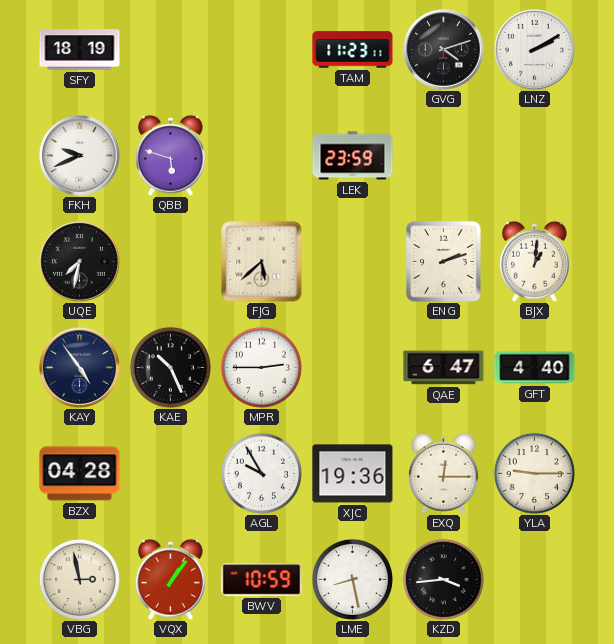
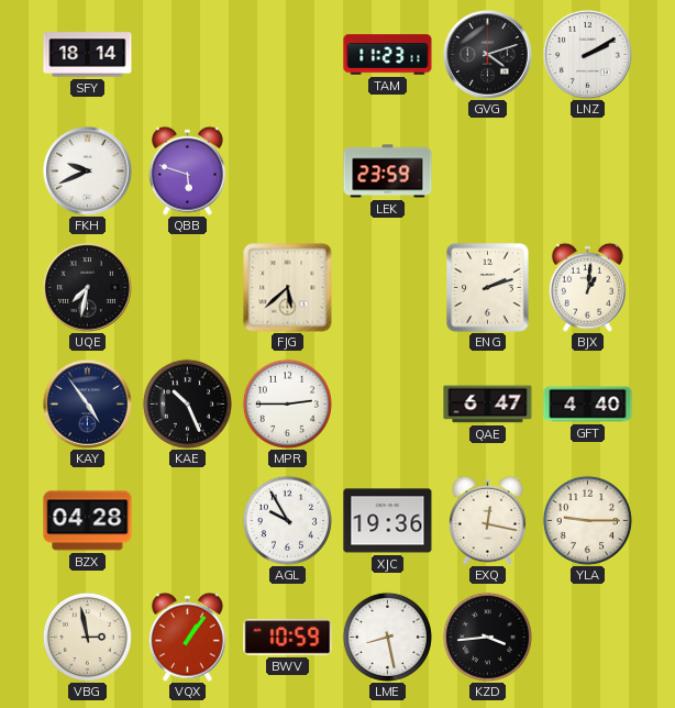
SFY: 18:19 -> 18:14 (88, 55)
EXQ: 12:15 -> 12:17 (487, 520)
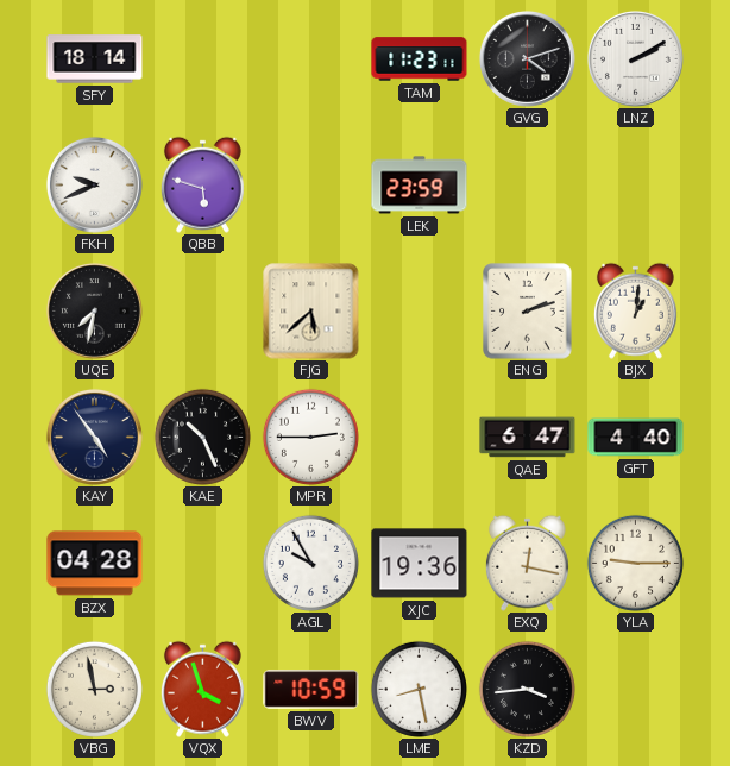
VQX: 1:06 -> 3:57 (202, 689)
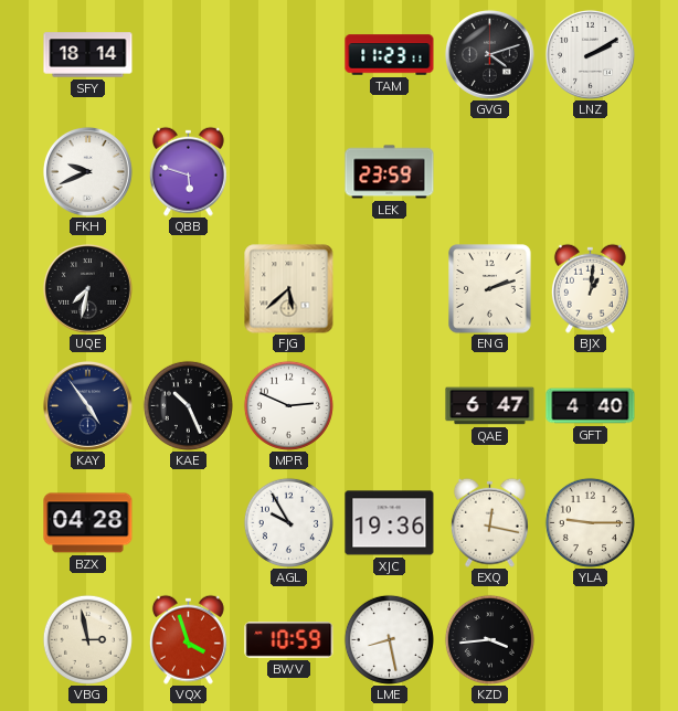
MPR: 2:45 -> 2:49 (288, 405)
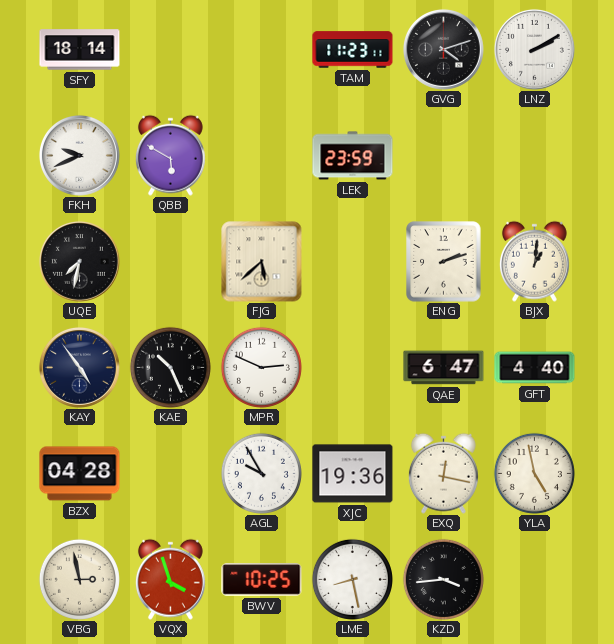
QBB: 5:48 -> 5:50 (170, 155)
YLA: 9:15 -> 4:58 (534, 473)
BWV: 10:59 -> 10:25 (262, 580)
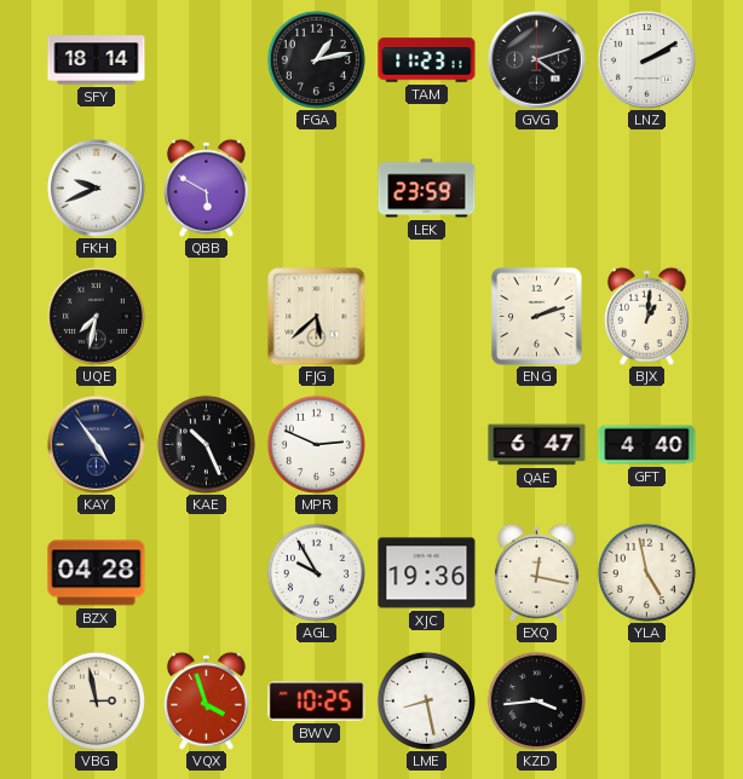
FGA: none -> 1:13 (316, 59)
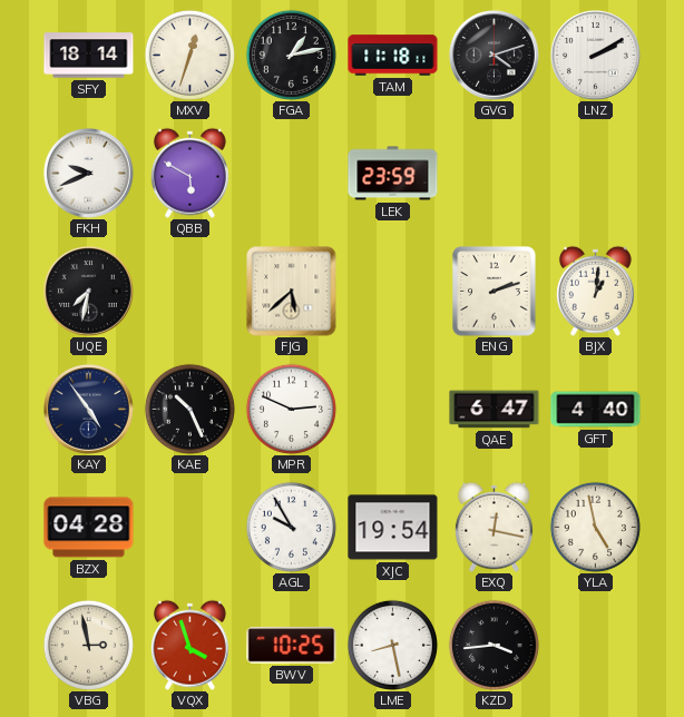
MXV: none -> 12:33 (189, 55)
TAM: 11:23 -> 11:18 (393, 56)
XJC: 19:36 -> 19:54 (393, 528)
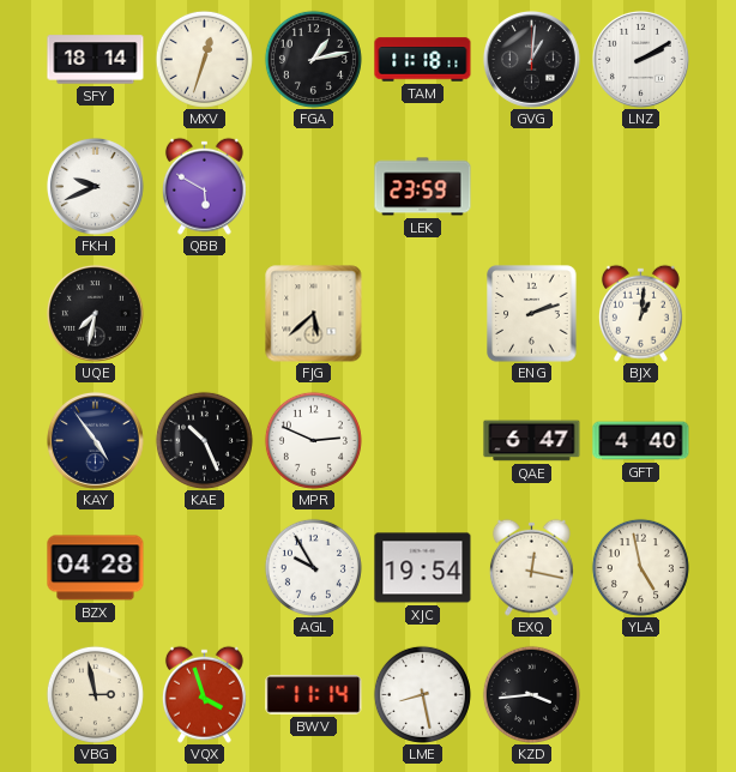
GVG: 4:12 -> 1:01 (531, 59)
BWV: 10:25 -> 11:14 (314, 695)
